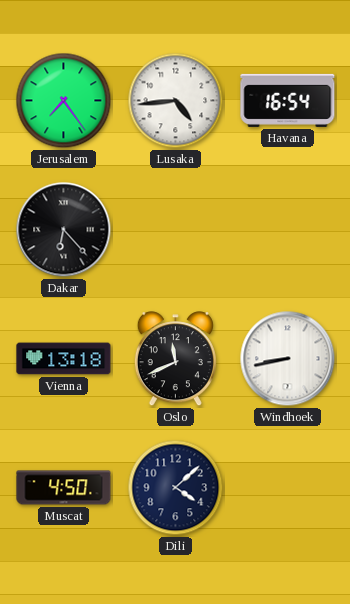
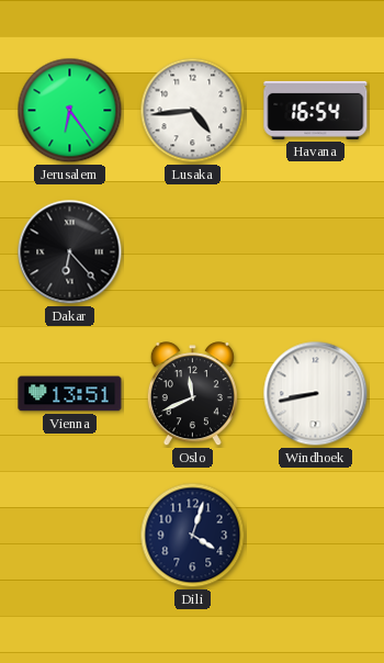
Jerusalem: 7:24 -> 6:24 (70, 111)
Vienna: 13:18 -> 13:51 (70, 394)
Muscat: 4:50 -> none (64, 488)
Dili: 4:08 -> 4:03 (193, 536)
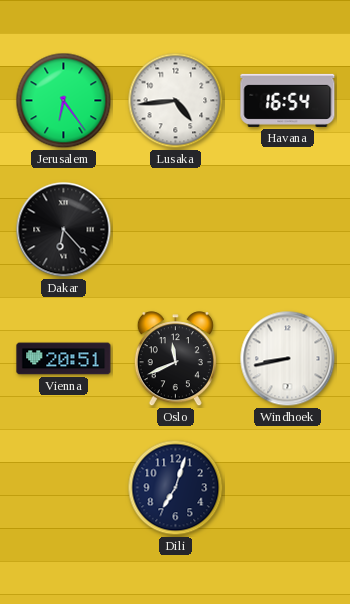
Vienna: 13:51 -> 20:51 (64, 359)
Dili: 4:03 -> 7:03 (176, 488)
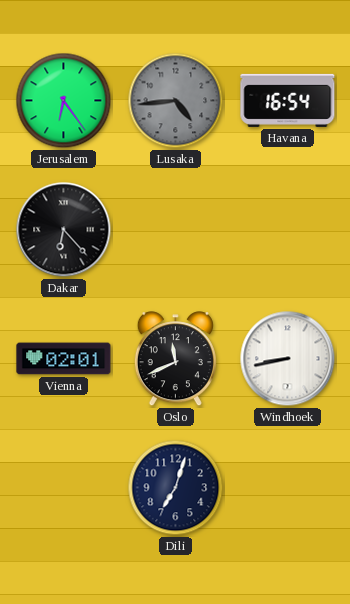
Lusaka dial: white -> grey (176, 101)
Vienna: 20:51 -> 02:01 (64, 359)
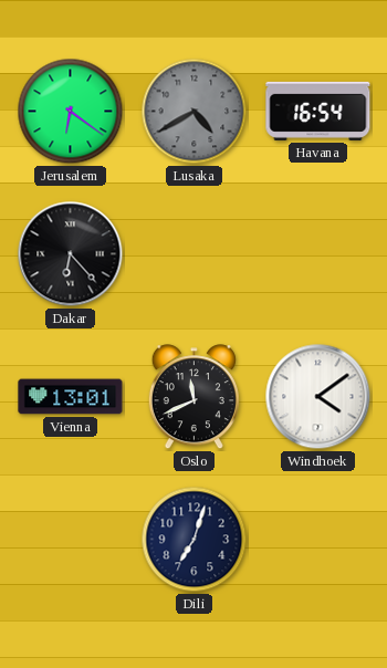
Jerusalem: 6:24 -> 6:21 (71, 112)
Lusaka: 4:44 -> 4:40 (195, 112)
Vienna: 02:01 -> 13:01 (71, 397)
Windhoek: 8:43 -> 4:09 (318, 397)
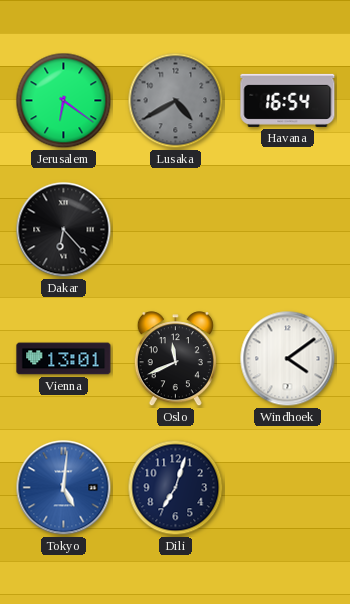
Tokyo: none -> 5:01 (64, 488)
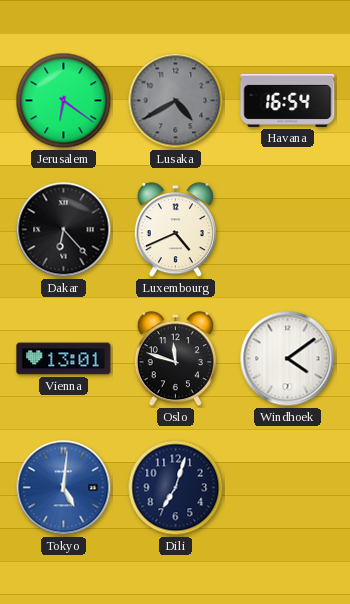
Luxembourg: none -> 4:41 (175, 230)
Oslo: 11:41 -> 11:48 (175, 359)
